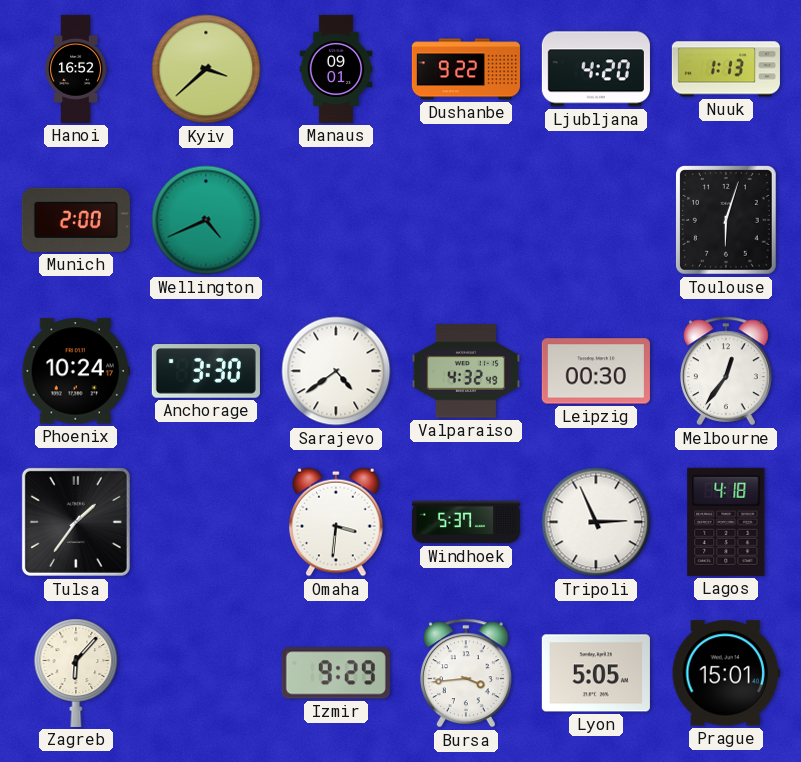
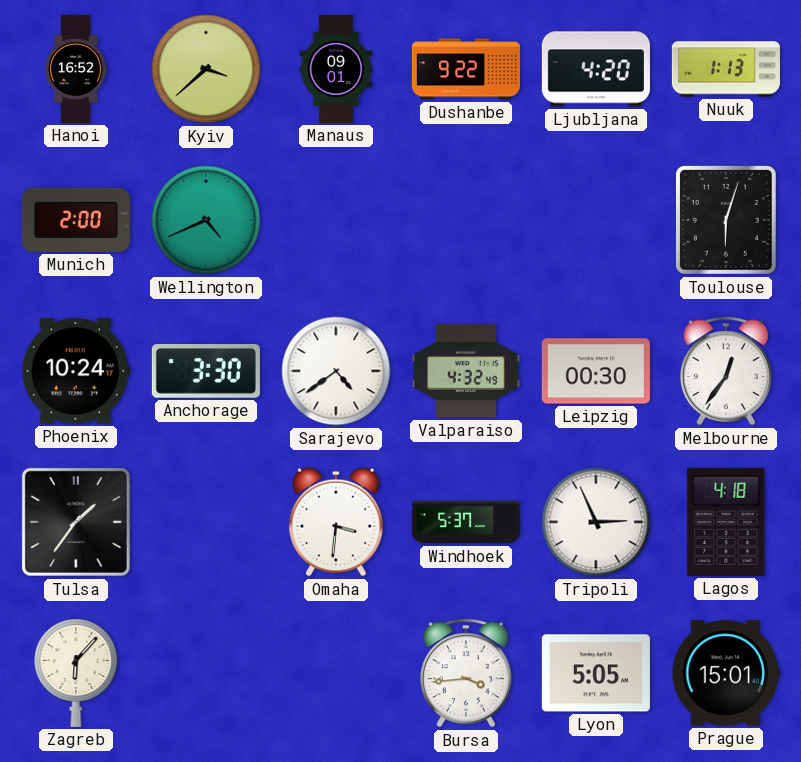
Izmir: 9:29 -> none (336, 673)
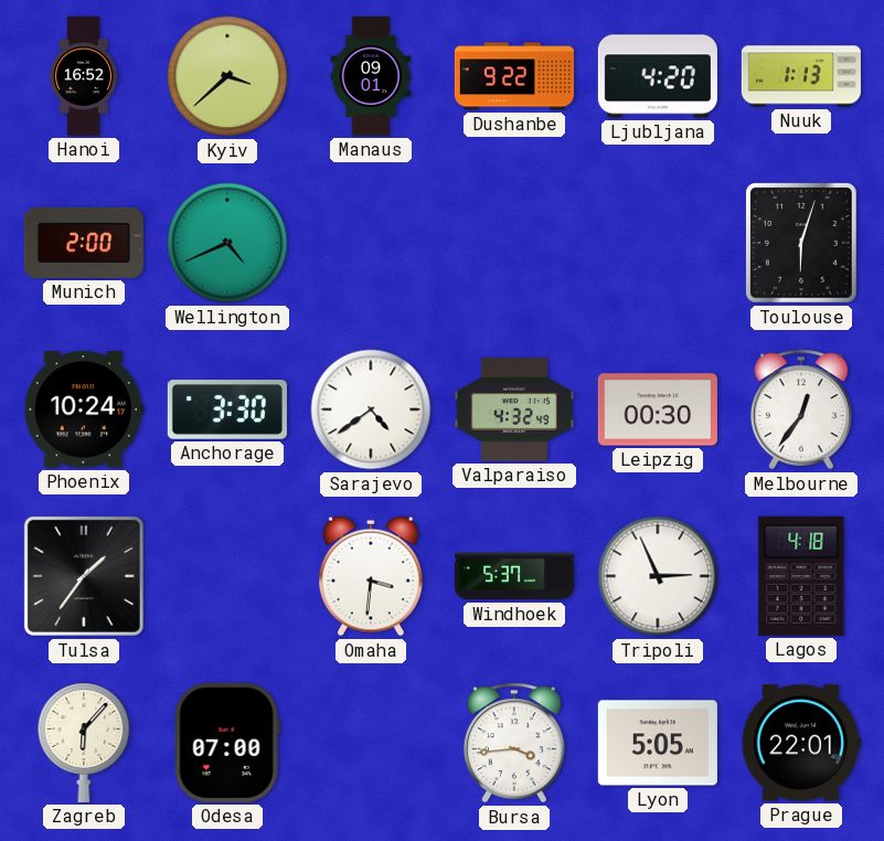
Odesa: none -> 07:00 (227, 743)
Prague: 15:01 -> 22:01 (801, 743)
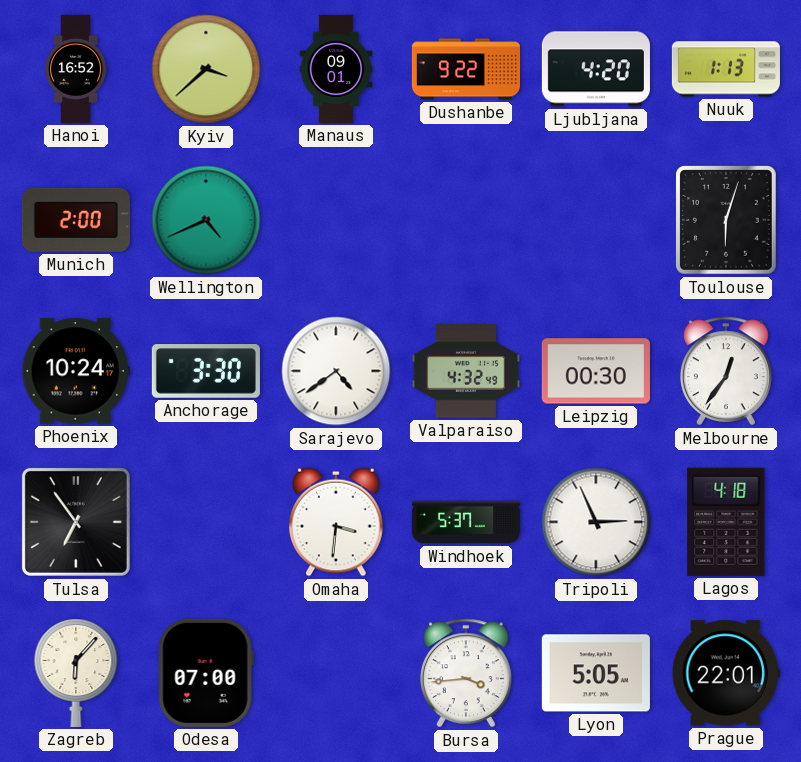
Tulsa: 1:36 -> 6:54 (76, 522)
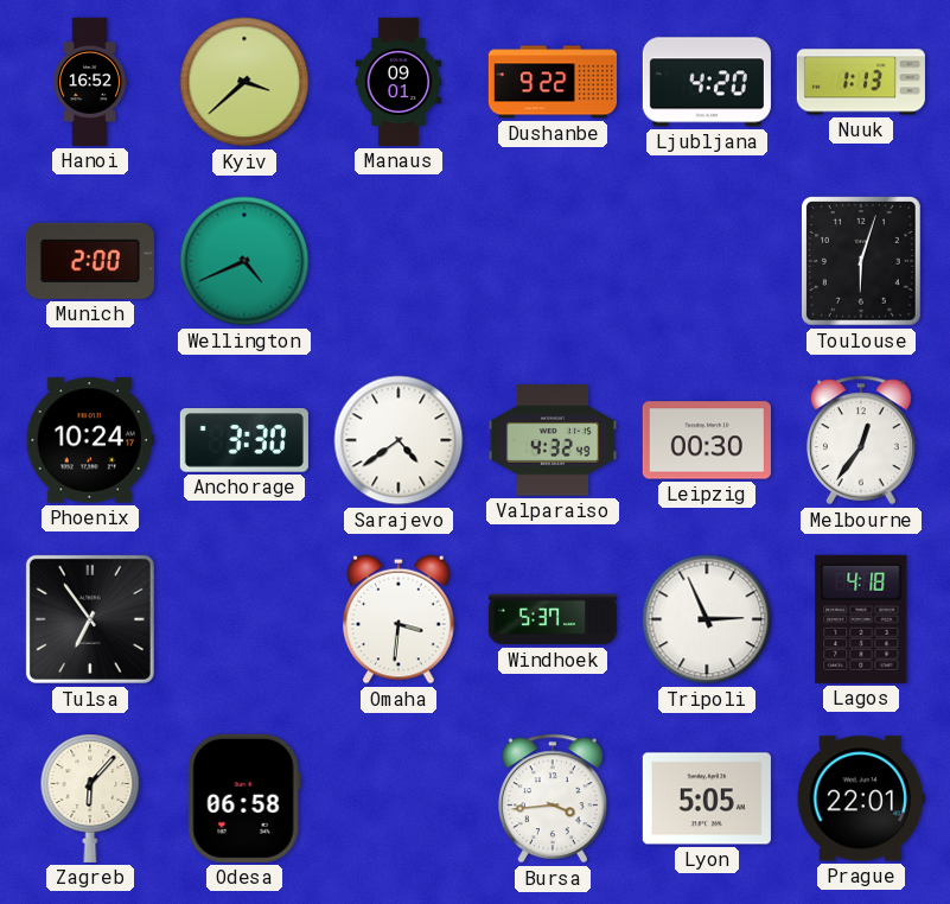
Odesa: 07:00 -> 06:58 (244, 798)
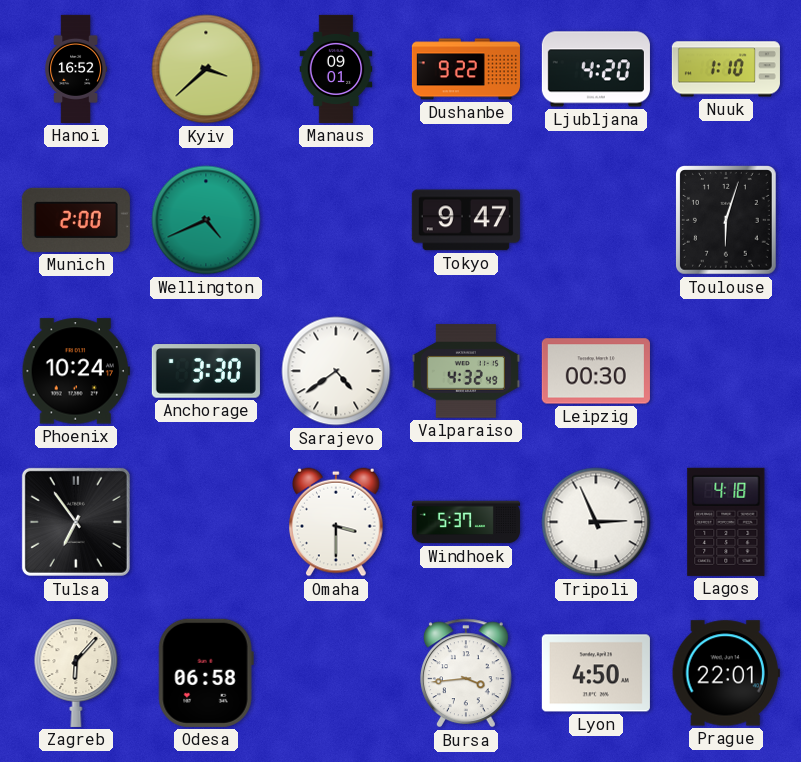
Nuuk: 1:13 -> 1:10 (726, 69)
Tokyo: none -> 9:47 (466, 220)
Melbourne: 12:36 -> none (861, 440)
Omaha: 3:31 -> 3:30 (337, 522)
Lyon: 5:05 -> 4:50 (596, 673)
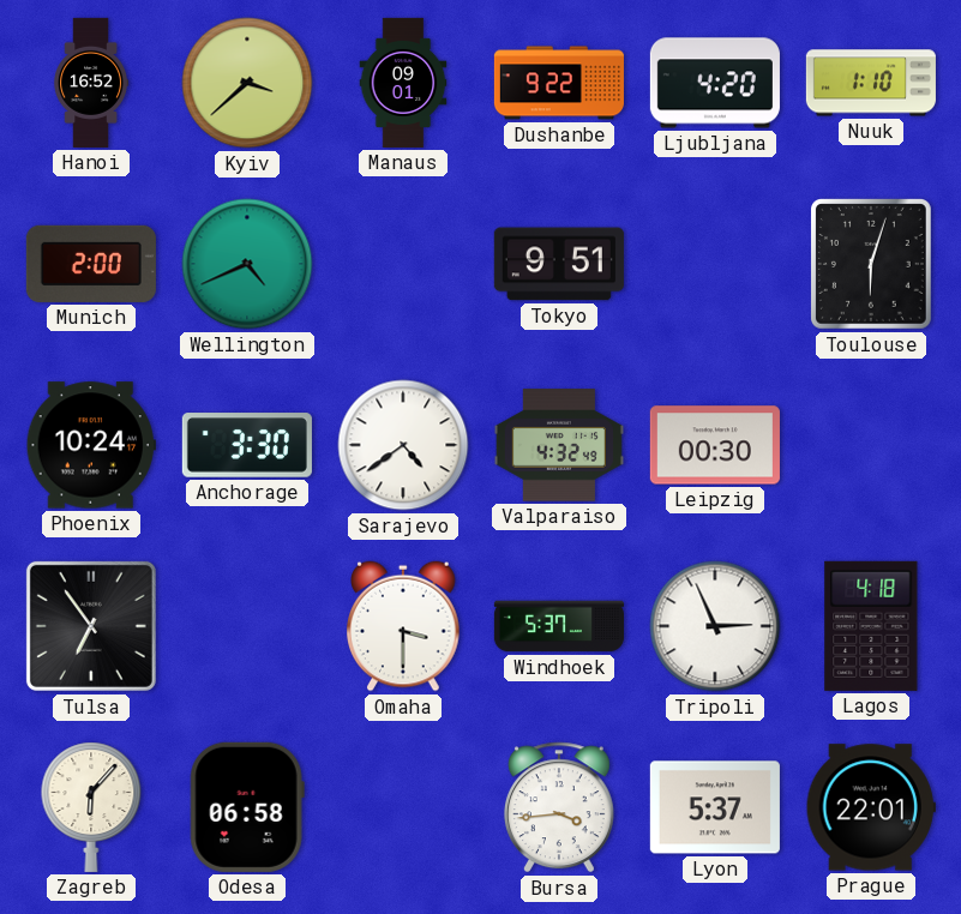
Tokyo: 9:47 -> 9:51 (559, 264)
Lyon: 4:50 -> 5:37 (715, 807)
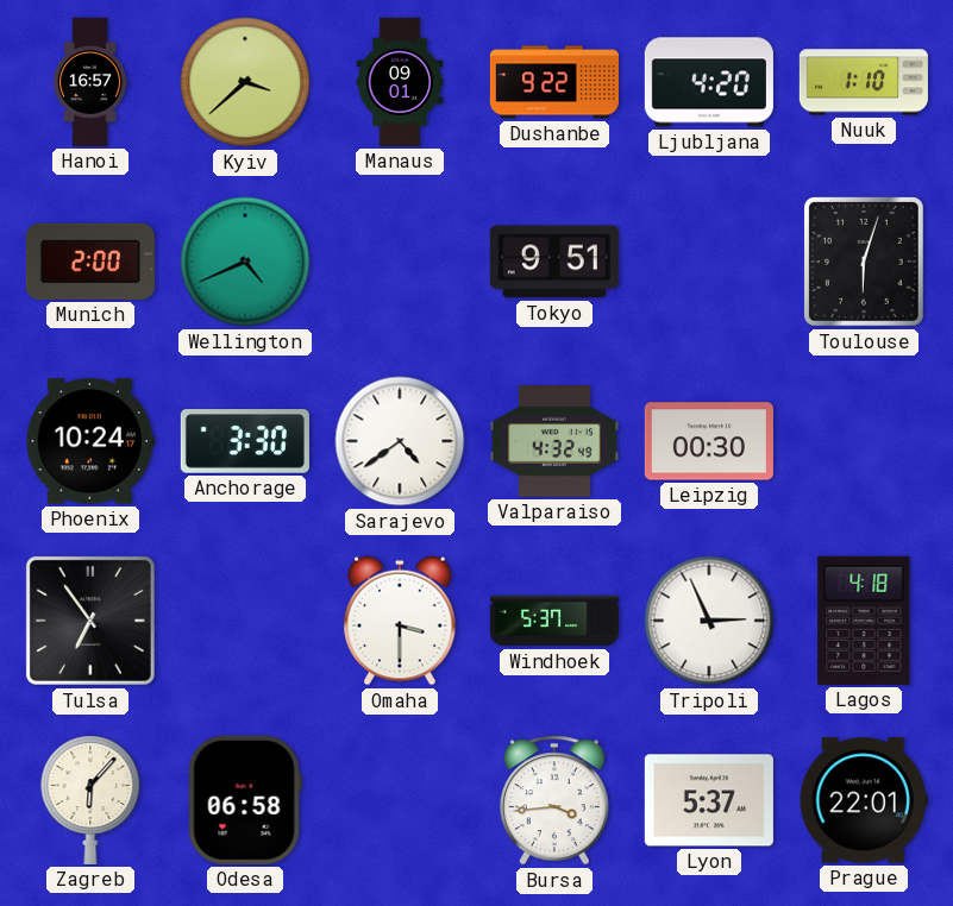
Hanoi: 16:52 -> 16:57 (90, 82)
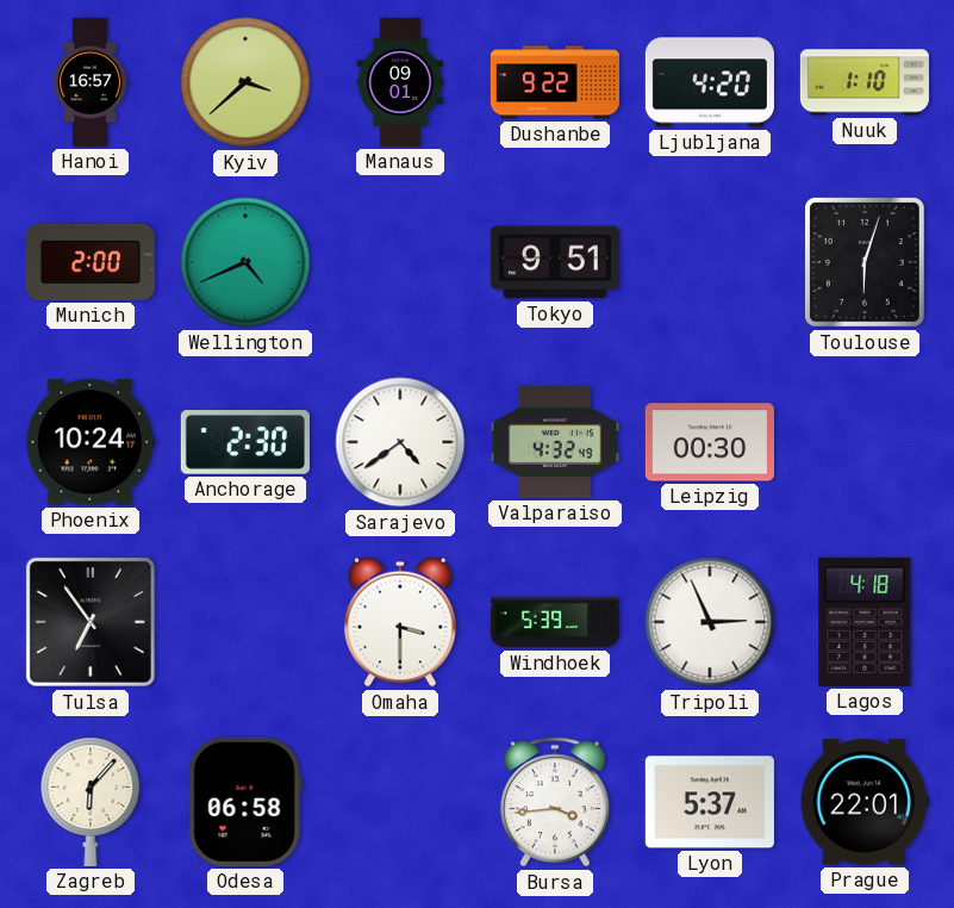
Anchorage: 3:30 -> 2:30 (245, 442)
Windhoek: 5:37 -> 5:39 (555, 622)
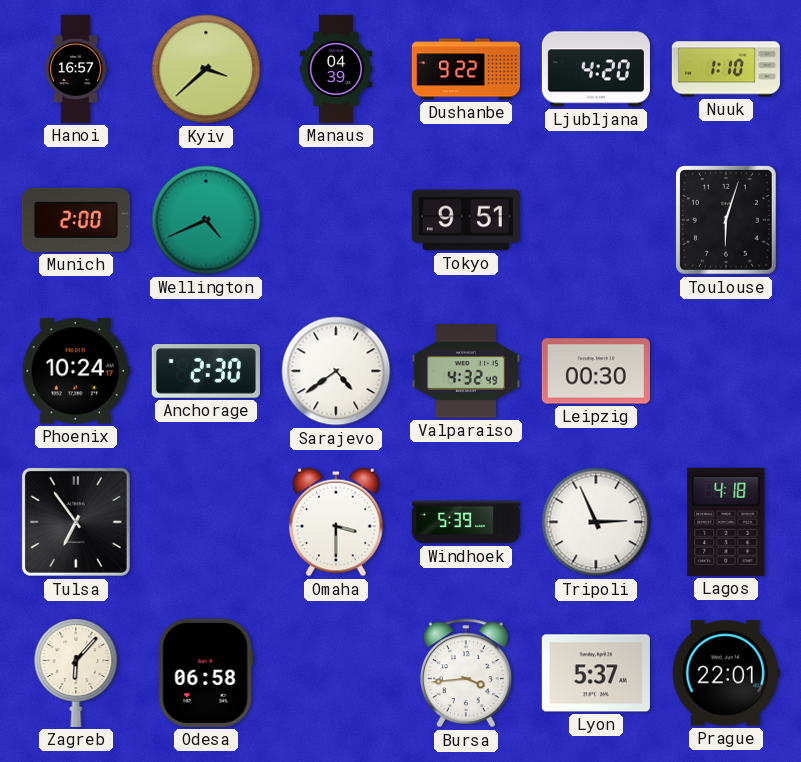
Manaus: 09:01 -> 04:39 (336, 69)
